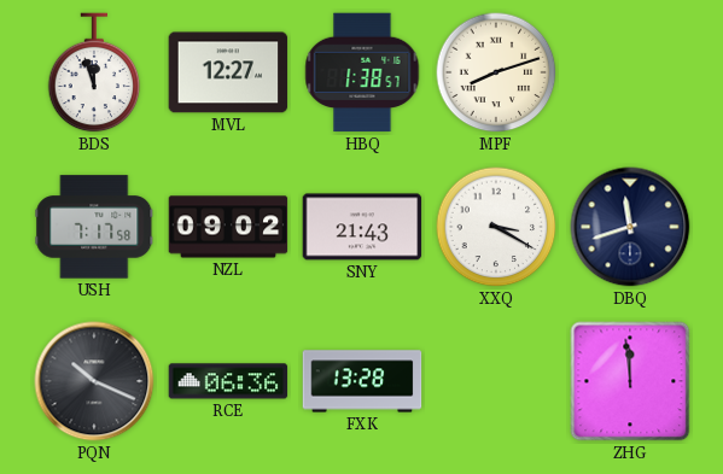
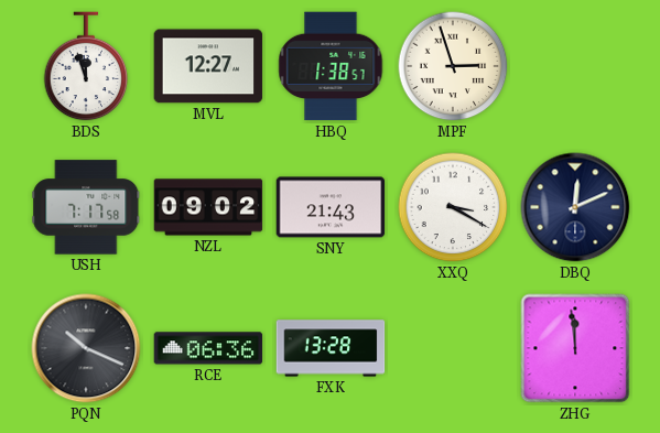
MPF: 8:12 -> 2:57 (453, 66)
DBQ: 11:42 -> 12:11 (575, 207)
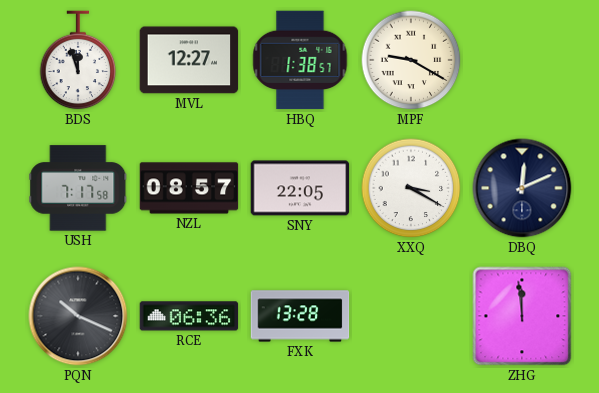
MPF: 2:57 -> 9:20 (411, 60)
NZL: 09:02 -> 08:57 (189, 188)
SNY: 21:43 -> 22:05 (300, 188)
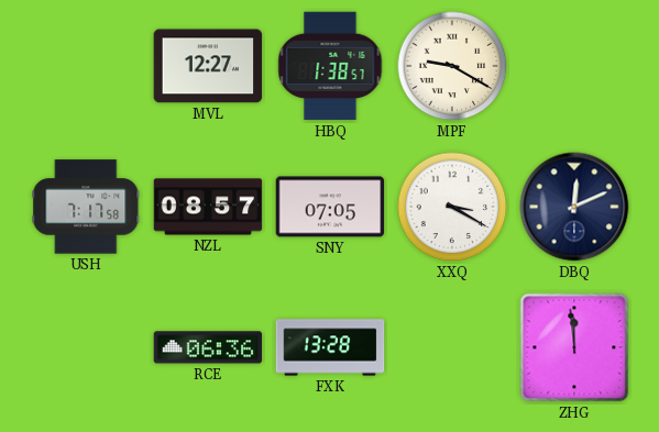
BDS: 11:57 -> none (78, 60)
SNY: 22:05 -> 07:05 (330, 207)
PQN: 10:19 -> none (78, 316)
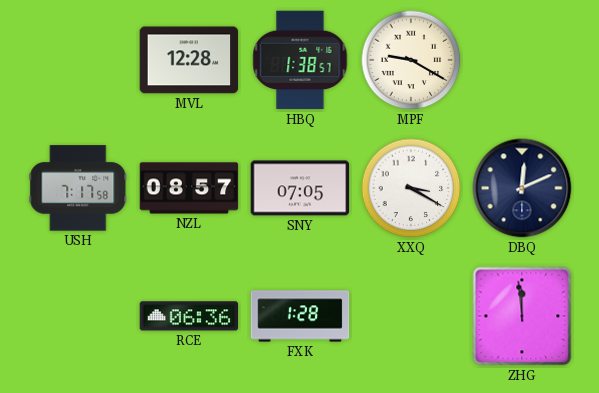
MVL: 12:27 -> 12:28 (189, 60)
FXK: 13:28 -> 1:28 (300, 316)
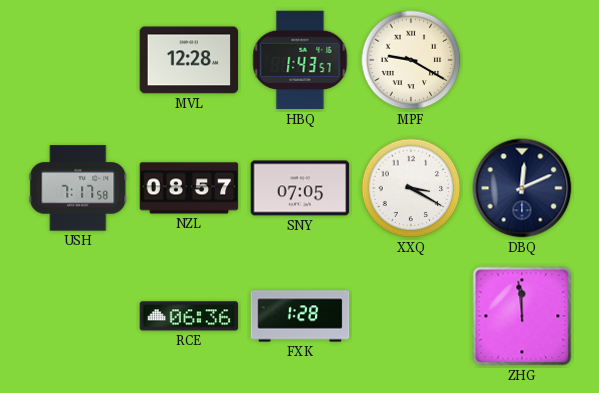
HBQ: 1:38 -> 1:43 (300, 60)
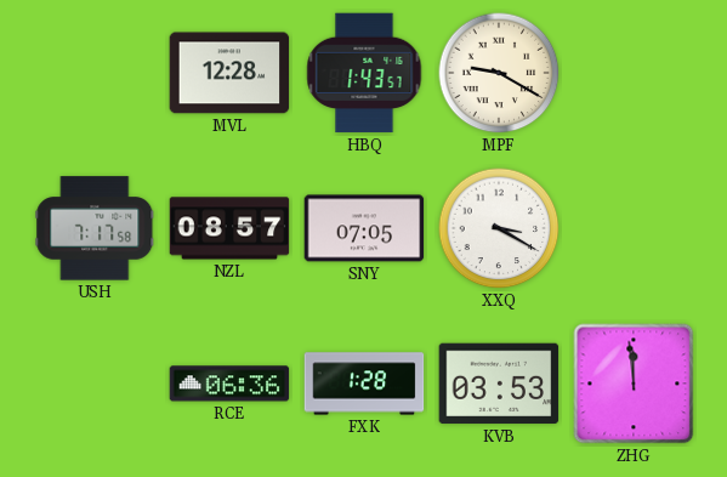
DBQ: 12:11 -> none (522, 188)
KVB: none -> 03:53 (499, 384)
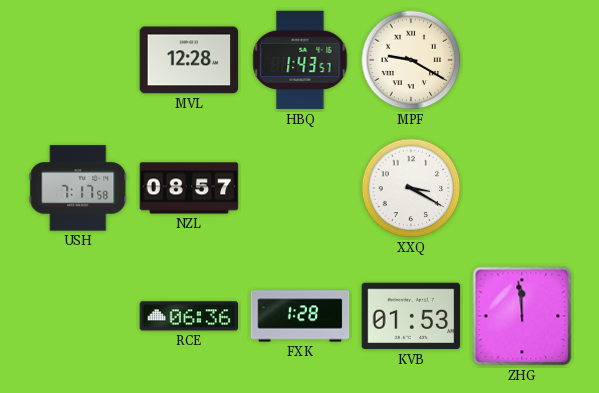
SNY: 07:05 -> none (364, 228)
KVB: 03:53 -> 01:53 (411, 316)
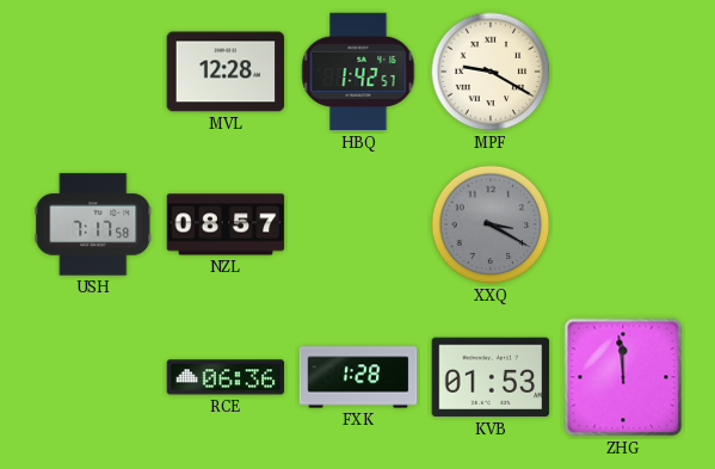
HBQ: 1:43 -> 1:42 (358, 72)
XXQ dial: white -> grey (491, 224)
